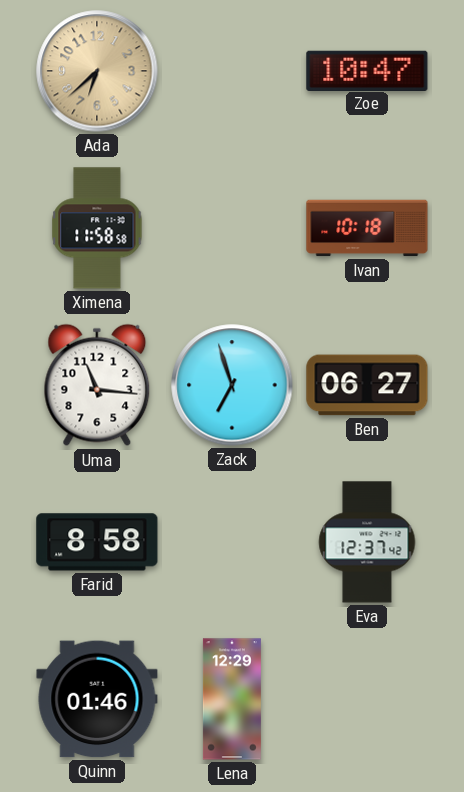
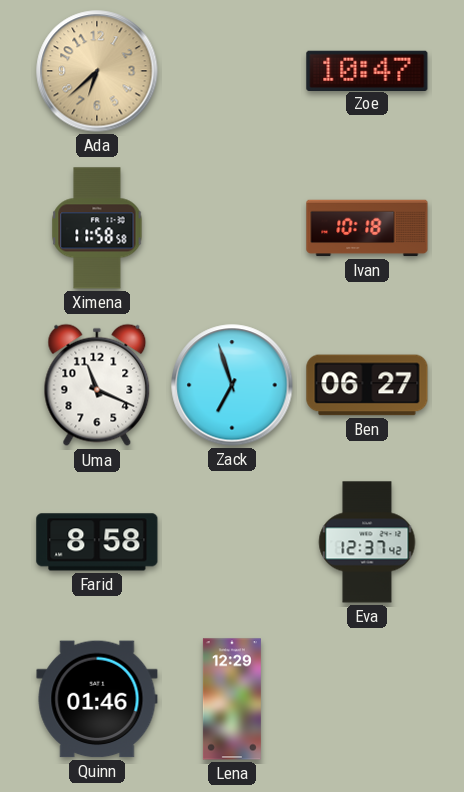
Uma: 11:16 -> 11:19 (97, 385)
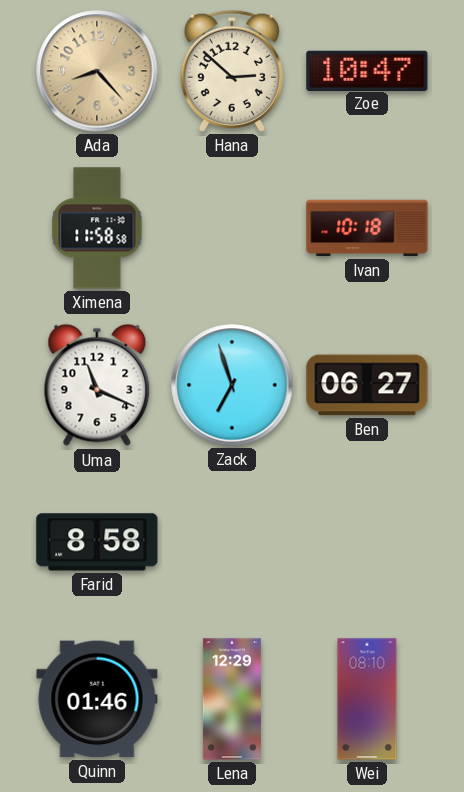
Ada: 6:38 -> 8:23 (97, 71)
Hana: none -> 2:52 (232, 71)
Eva: 12:37 -> none (367, 542)
Wei: none -> 08:10 (367, 699)
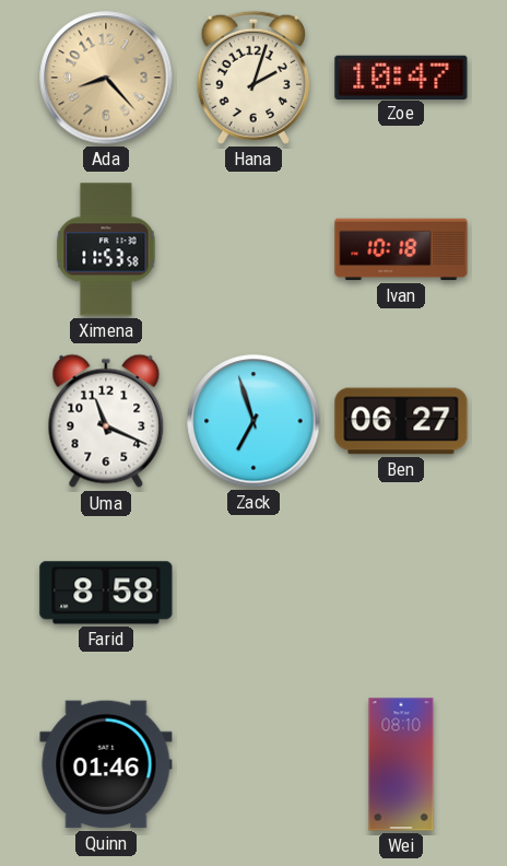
Hana: 2:52 -> 2:03 (253, 78)
Ximena: 11:58 -> 11:53 (106, 249)
Lena: 12:29 -> none (232, 699)
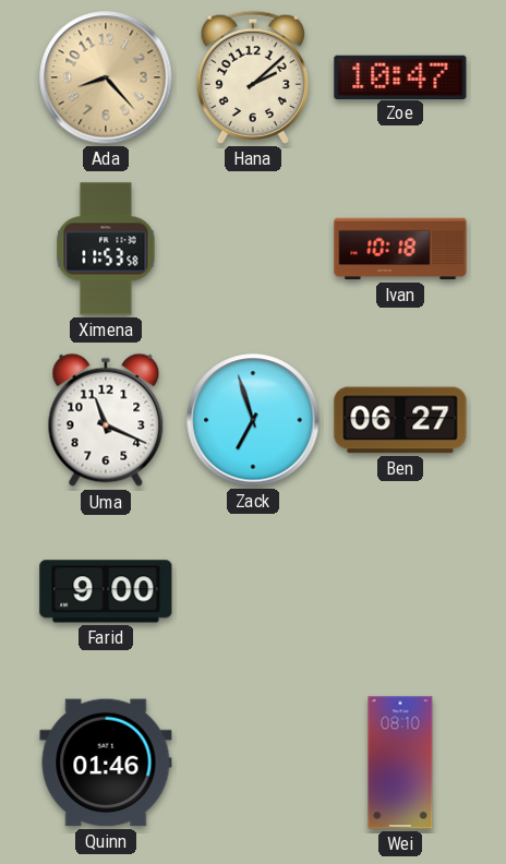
Hana: 2:03 -> 2:08 (253, 77)
Farid: 8:58 -> 9:00 (106, 591)
